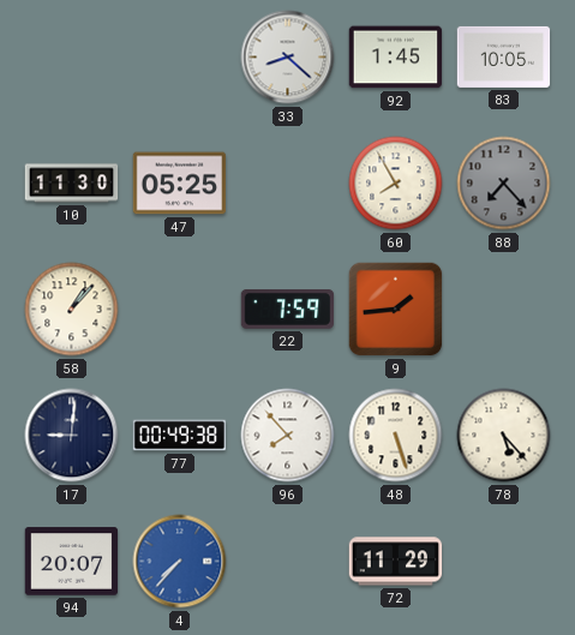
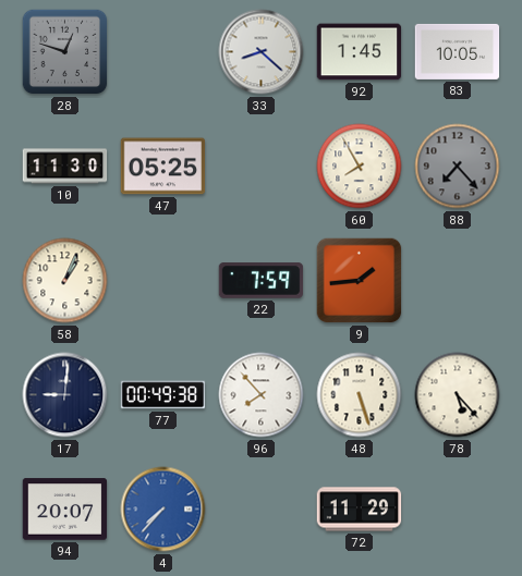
28: none -> 12:48 (65, 52)
58: 1:07 -> 1:04 (65, 281)
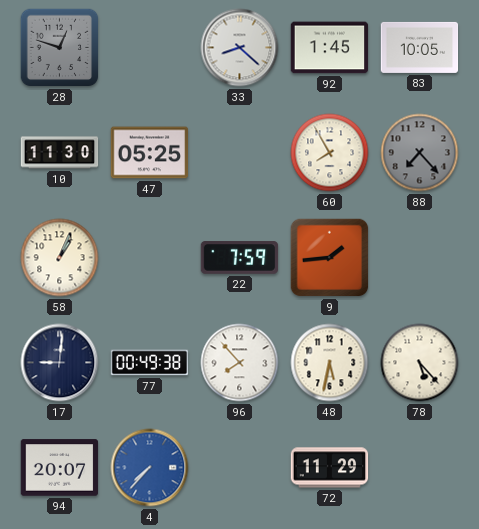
48: 5:27 -> 5:32 (330, 363)
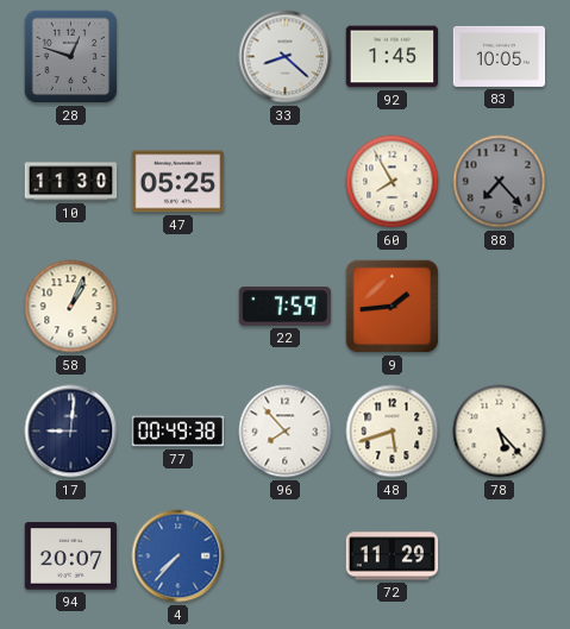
48: 5:32 -> 5:42 (393, 432)
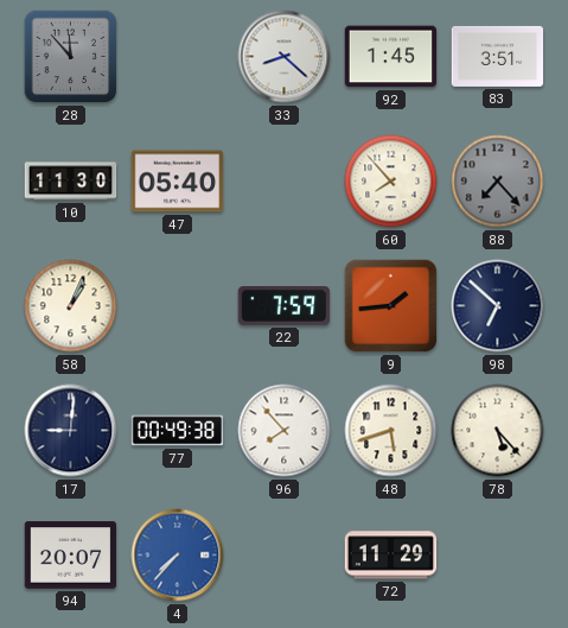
28: 12:48 -> 11:53 (71, 57)
83: 10:05 -> 3:51 (498, 56)
47: 05:25 -> 05:40 (178, 182)
60: 7:55 -> 7:53 (391, 182)
98: none -> 6:52 (498, 306)
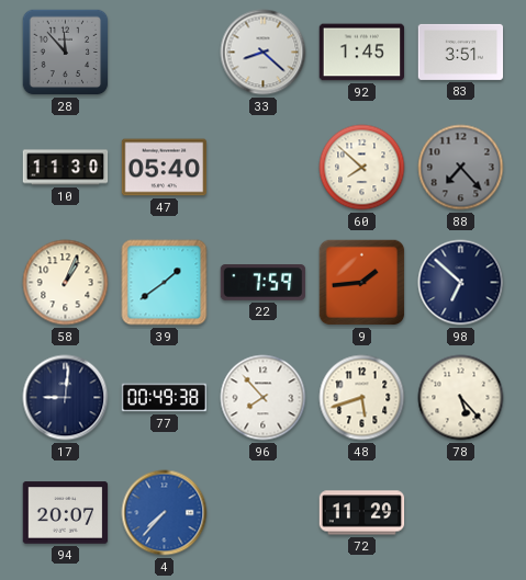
60: 7:53 -> 7:52 (362, 168)
39: none -> 1:39 (165, 283)
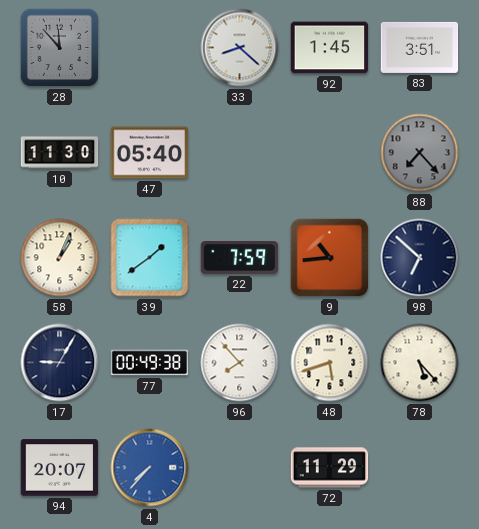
60: 7:52 -> none (362, 168)
9: 1:44 -> 10:44 (330, 258)
17: 9:01 -> 9:05 (60, 363)
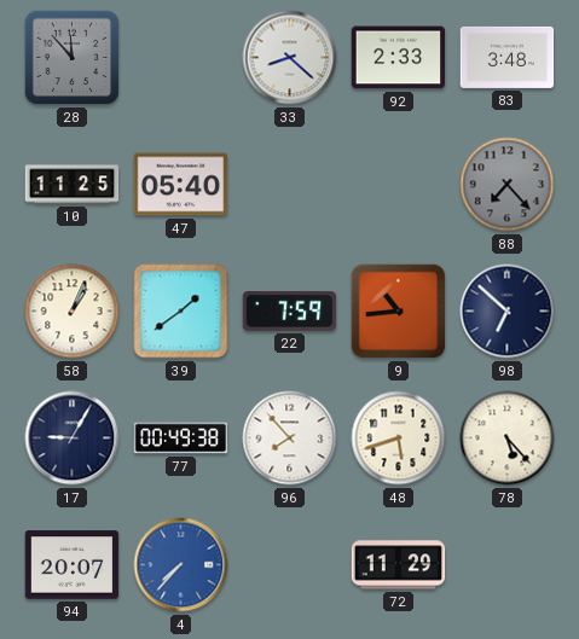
92: 1:45 -> 2:33 (399, 58)
83: 3:51 -> 3:48 (508, 57)
10: 11:30 -> 11:25 (73, 185)
